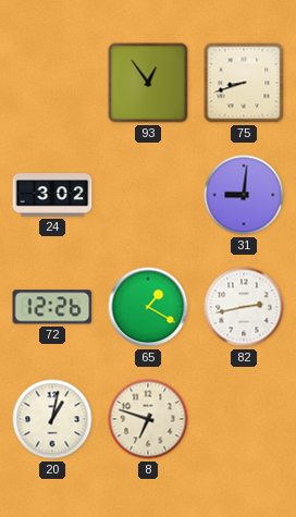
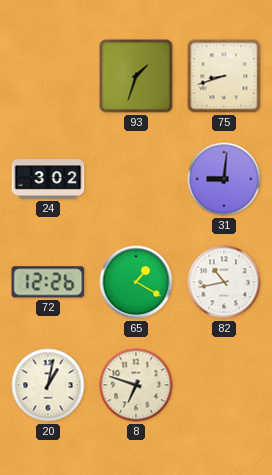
93: 12:54 -> 1:33 (136, 76)
82: 2:43 -> 10:43 (224, 282)
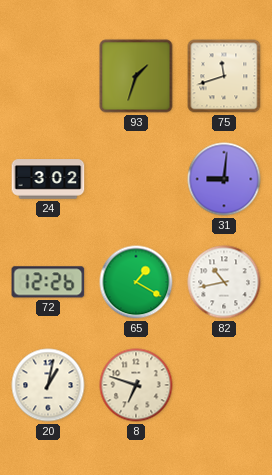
75: 8:42 -> 11:42 (224, 76)
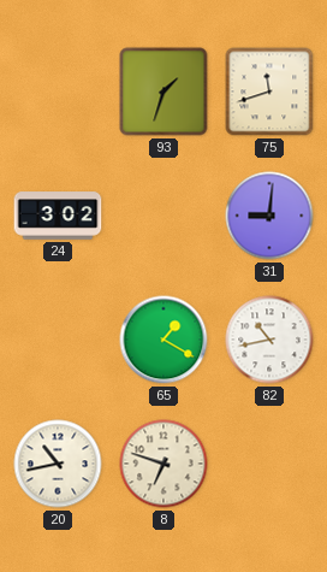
72: 12:26 -> none (48, 282)
20: 1:02 -> 10:43 (58, 464)
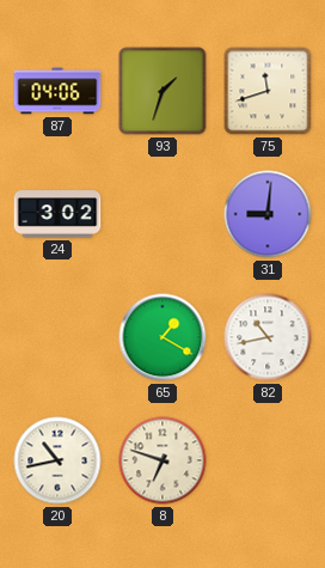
87: none -> 04:06 (57, 91)
